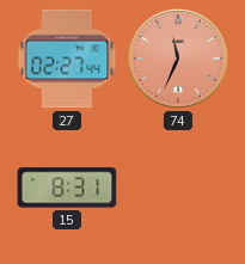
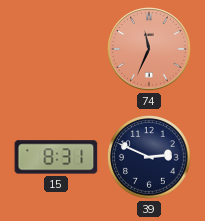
27: 02:27 -> none (67, 59)
39: none -> 2:49 (149, 157)
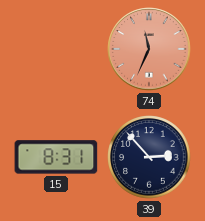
39: 2:49 -> 2:53 (149, 157)
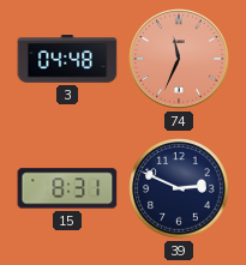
3: none -> 04:48 (67, 59)
39: 2:53 -> 2:49 (179, 188)
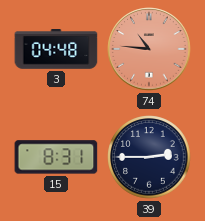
74: 11:34 -> 10:46 (149, 49)
39: 2:49 -> 2:45 (149, 157)
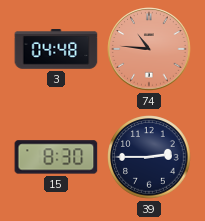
15: 8:31 -> 8:30 (56, 157)
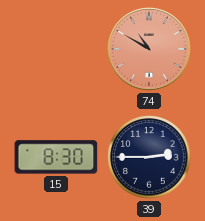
3: 04:48 -> none (56, 49)
74: 10:46 -> 10:50 (149, 49)
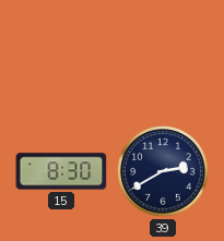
74: 10:50 -> none (149, 49)
39: 2:45 -> 2:40 (163, 171)
